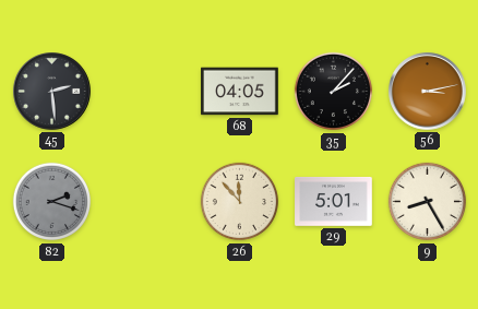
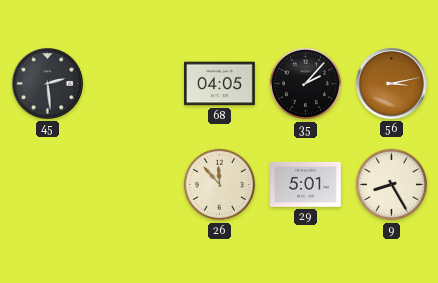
82: 2:18 -> none (52, 202)
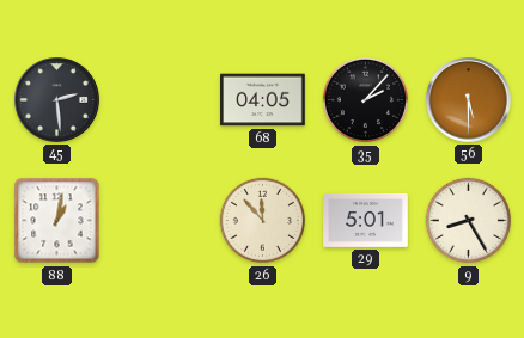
56: 3:13 -> 5:30 (469, 100)
88: none -> 1:02 (57, 221)
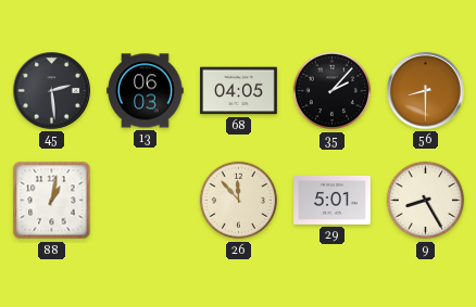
13: none -> 06:03 (146, 91)
56: 5:30 -> 8:30 (426, 91)
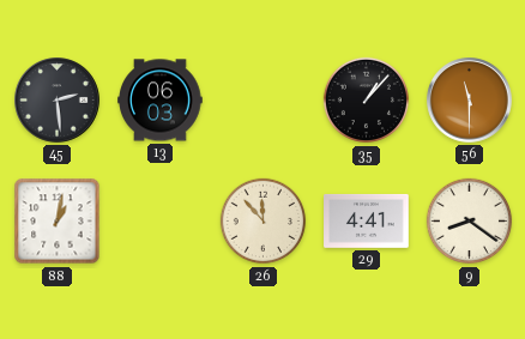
68: 04:05 -> none (239, 91)
35: 2:07 -> 1:07 (367, 101)
56: 8:30 -> 11:30 (470, 101)
29: 5:01 -> 4:41 (367, 220)
9: 8:25 -> 8:21 (470, 222)
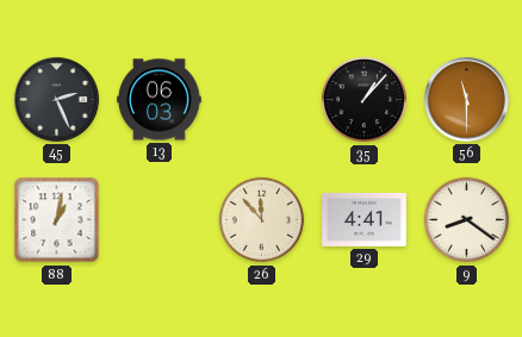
45: 2:29 -> 2:26 (57, 100)
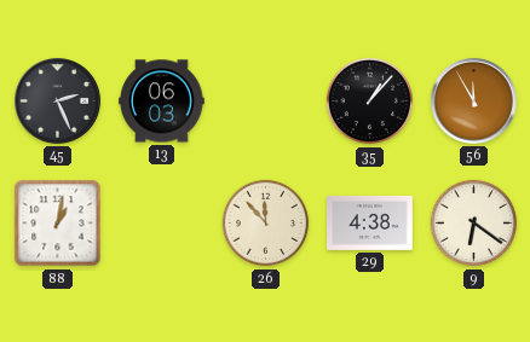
56: 11:30 -> 11:55 (474, 102)
29: 4:41 -> 4:38 (370, 222)
9: 8:21 -> 6:21 (474, 224)
